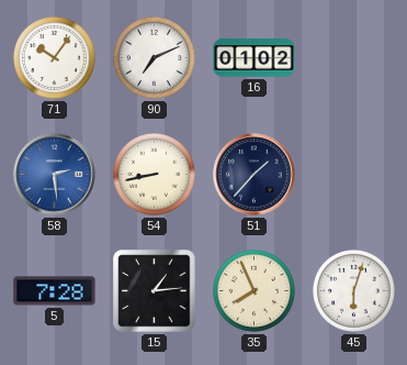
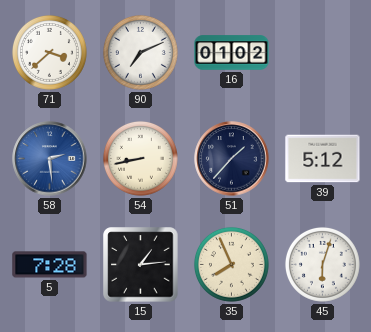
71: 10:06 -> 3:38 (49, 52)
39: none -> 5:12 (323, 159)
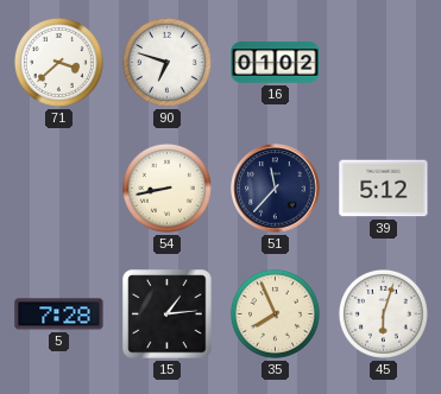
90: 7:11 -> 6:48 (166, 62)
58: 2:29 -> none (50, 159)
51: 1:37 -> 11:37 (276, 189)
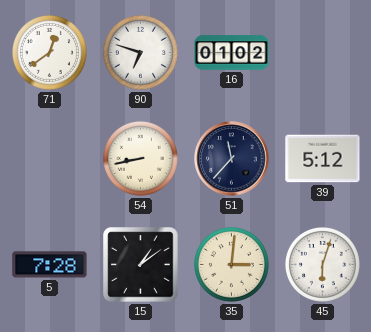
71: 3:38 -> 12:39 (49, 52)
15: 1:14 -> 1:09 (141, 265)
35: 7:56 -> 3:01 (231, 264)
